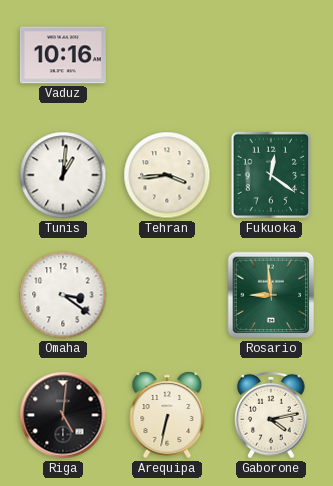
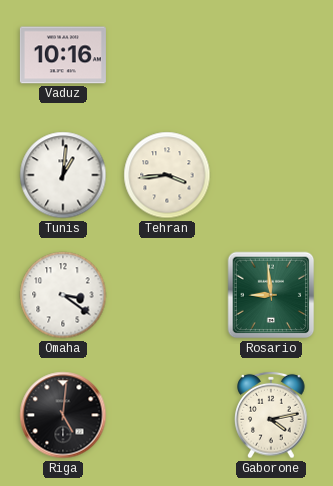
Fukuoka: 12:21 -> none (271, 175)
Arequipa: 6:32 -> none (167, 415)
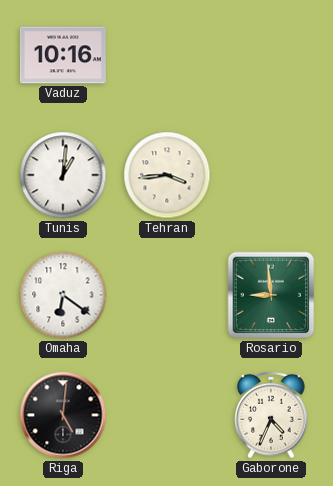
Omaha: 3:21 -> 6:21 (63, 295)
Gaborone: 4:13 -> 4:34 (271, 415)
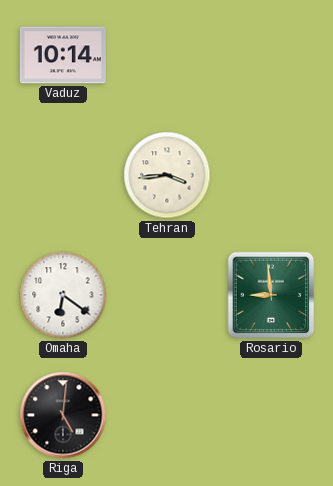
Vaduz: 10:16 -> 10:14 (63, 55)
Tunis: 1:01 -> none (63, 175)
Gaborone: 4:34 -> none (271, 415)
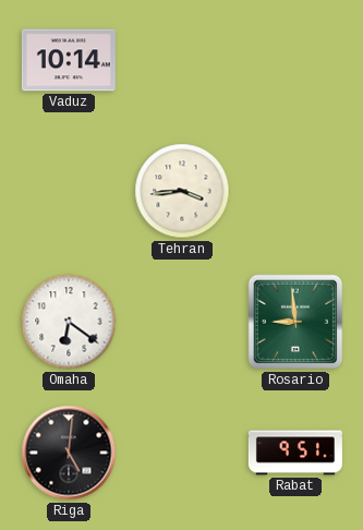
Rabat: none -> 9:51 (295, 453)
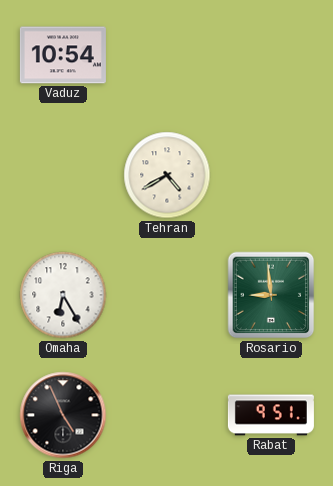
Vaduz: 10:14 -> 10:54 (63, 55)
Tehran: 3:44 -> 4:40 (167, 175)
Omaha: 6:21 -> 6:25 (63, 295)
Riga: 5:01 -> 4:56 (63, 415)
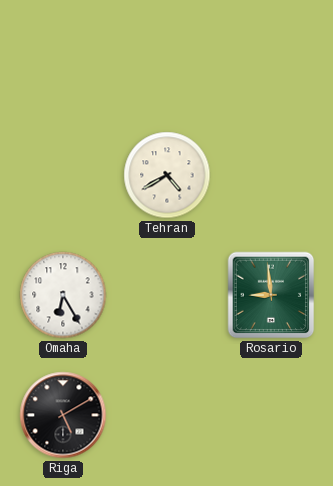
Vaduz: 10:54 -> none (63, 55)
Riga: 4:56 -> 5:10 (63, 415)
Rabat: 9:51 -> none (271, 415)
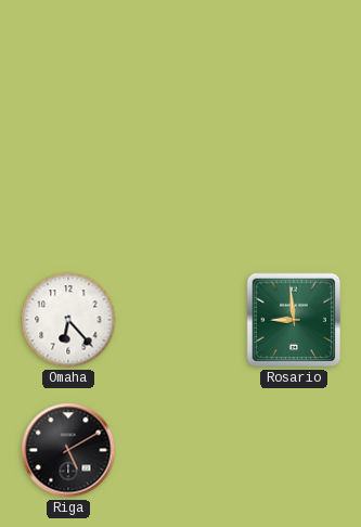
Tehran: 4:40 -> none (167, 175)
Omaha: 6:25 -> 6:23 (68, 320)
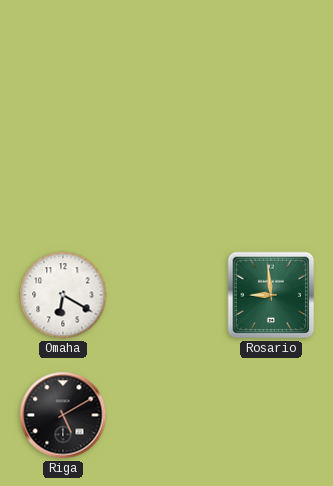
Omaha: 6:23 -> 6:20 (63, 295)
